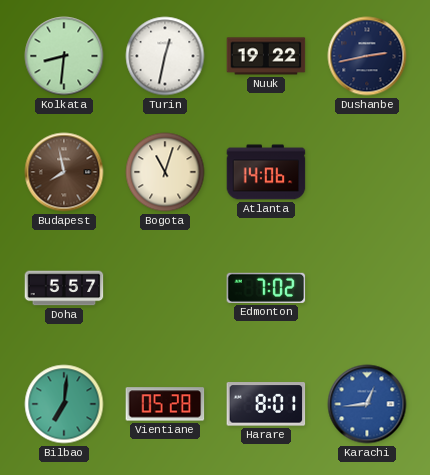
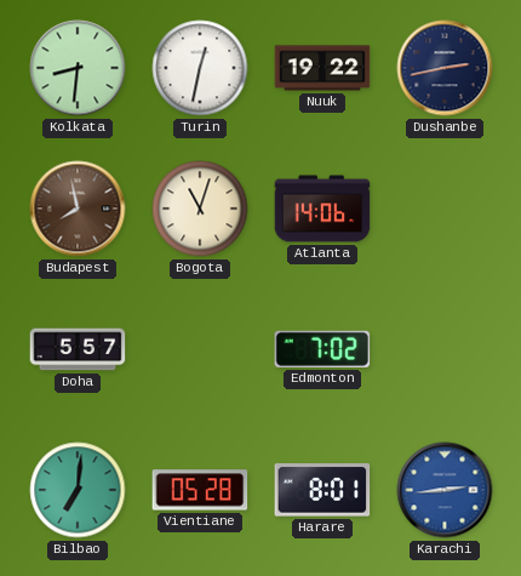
Karachi: 12:44 -> 2:44 (445, 490)
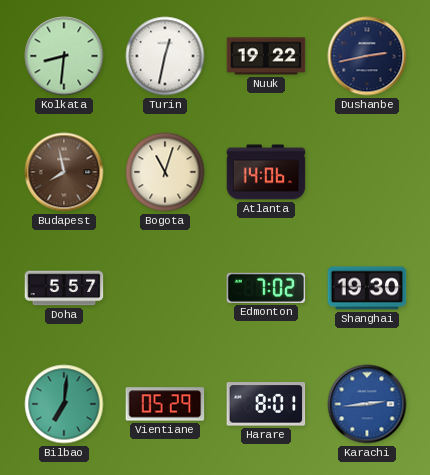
Shanghai: none -> 19:30 (367, 288)
Vientiane: 05:28 -> 05:29 (165, 404)
